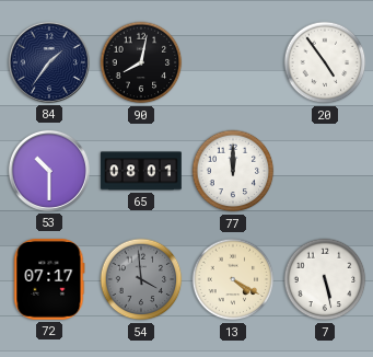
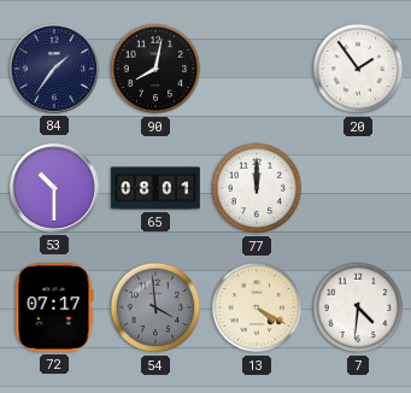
20: 4:54 -> 1:54 (358, 69)
7: 5:28 -> 4:31 (358, 307)
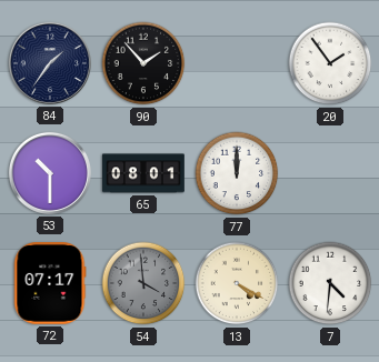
90: 8:02 -> 1:53 (143, 63)
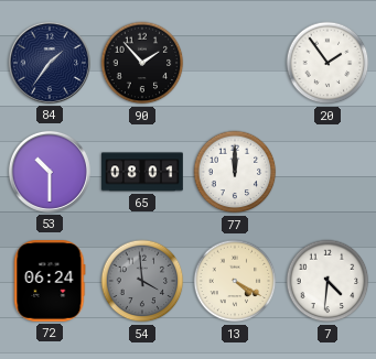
72: 07:17 -> 06:24 (50, 282)
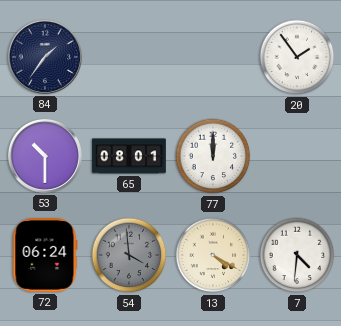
90: 1:53 -> none (142, 63)
